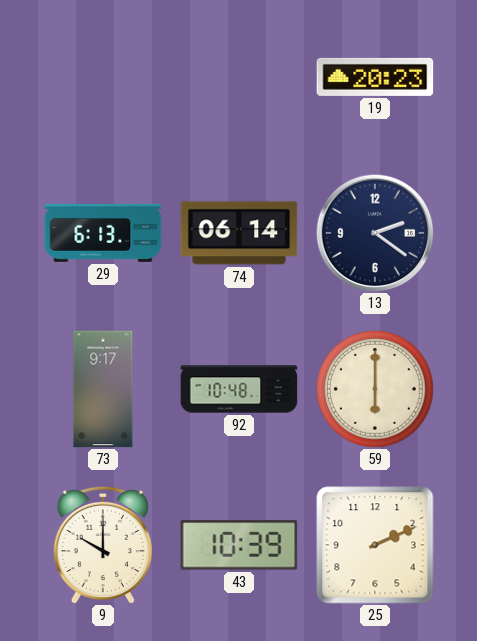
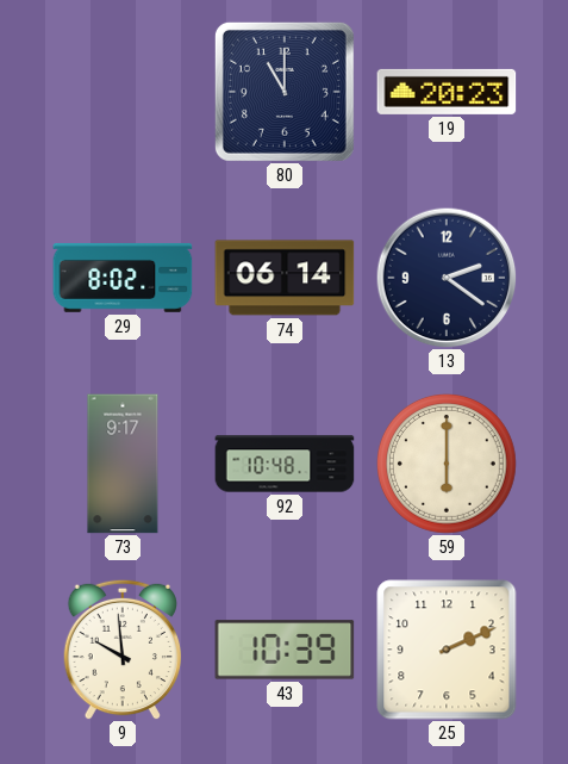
80: none -> 11:00 (285, 92)
29: 6:13 -> 8:02 (123, 278)
9: 10:00 -> 9:59 (121, 650)
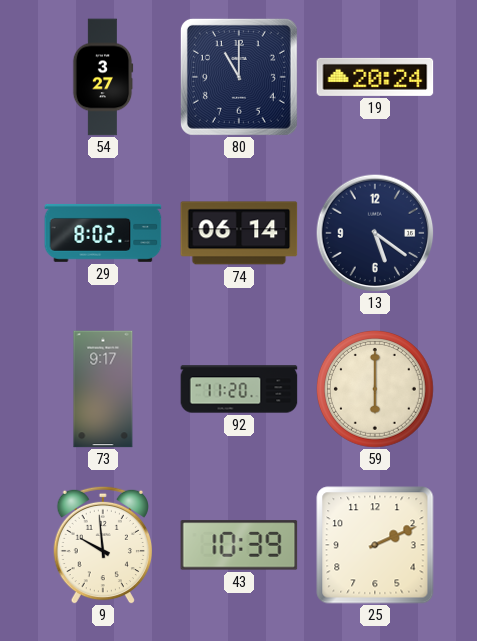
54: none -> 3:27 (103, 77)
19: 20:23 -> 20:24 (375, 77)
13: 2:21 -> 5:21 (375, 233)
92: 10:48 -> 11:20 (239, 389)
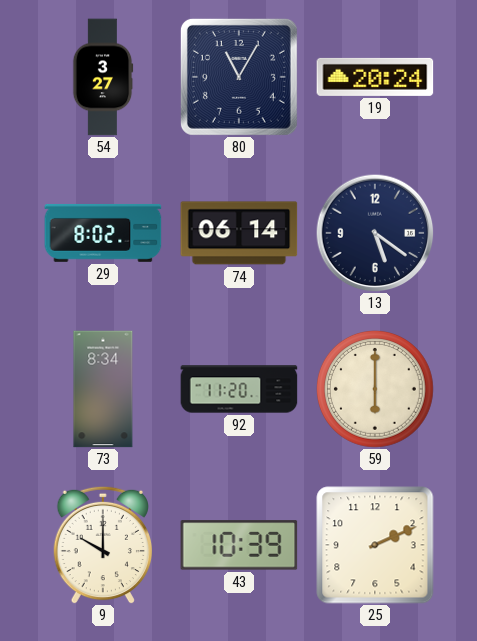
80: 11:00 -> 11:05 (239, 77)
73: 9:17 -> 8:34 (103, 389)
9: 9:59 -> 10:00 (102, 545)
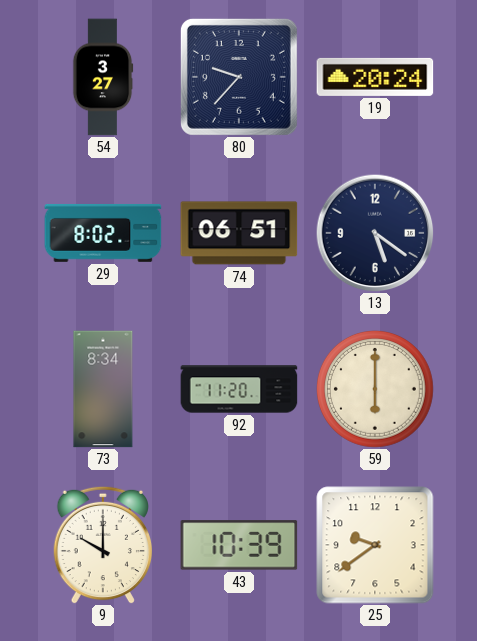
80: 11:05 -> 9:37 (239, 77)
74: 06:14 -> 06:51 (239, 233)
25: 2:11 -> 9:39 (375, 545)
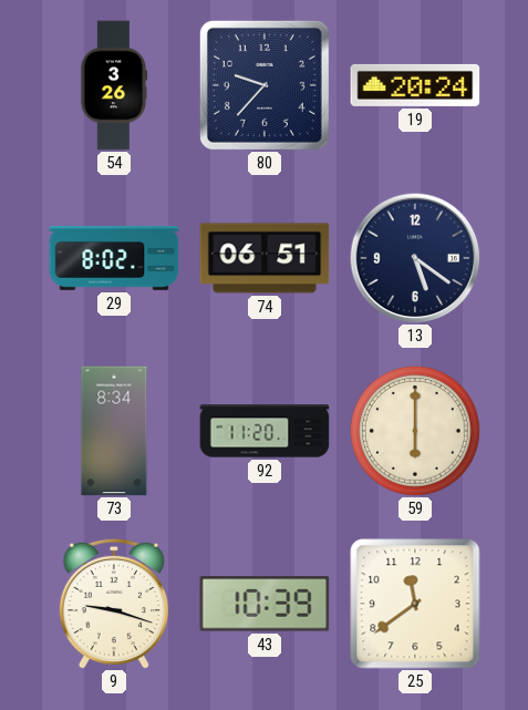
54: 3:27 -> 3:26 (114, 85)
9: 10:00 -> 9:18 (113, 604)
25: 9:39 -> 11:39 (415, 604)
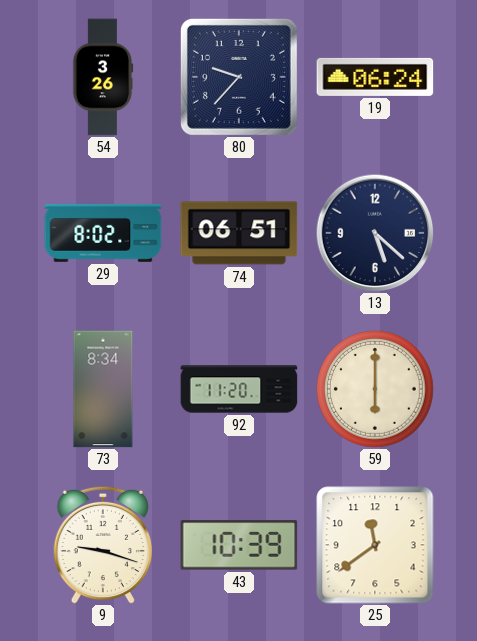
19: 20:24 -> 06:24 (375, 77)
13: 5:21 -> 5:22 (375, 233)
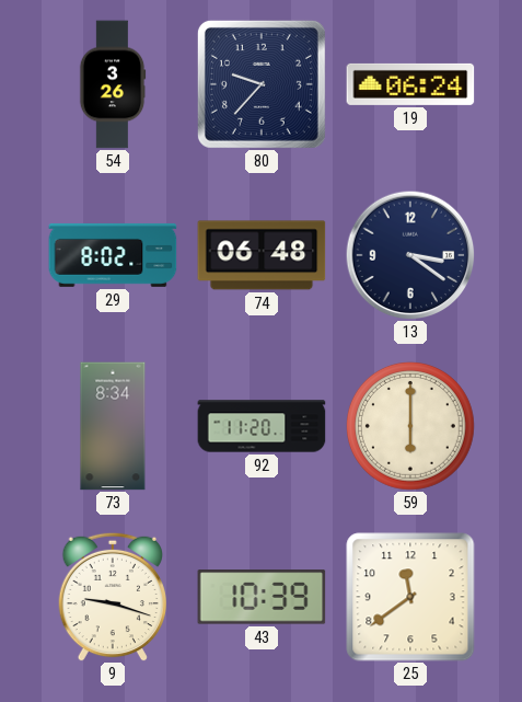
74: 06:51 -> 06:48 (262, 255)
13: 5:22 -> 3:21 (410, 255)
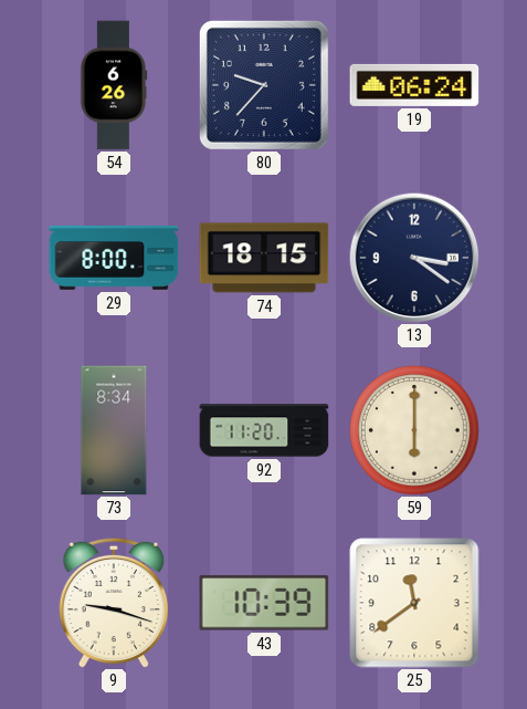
54: 3:26 -> 6:26 (114, 85)
29: 8:02 -> 8:00 (114, 258)
74: 06:48 -> 18:15 (264, 258)
